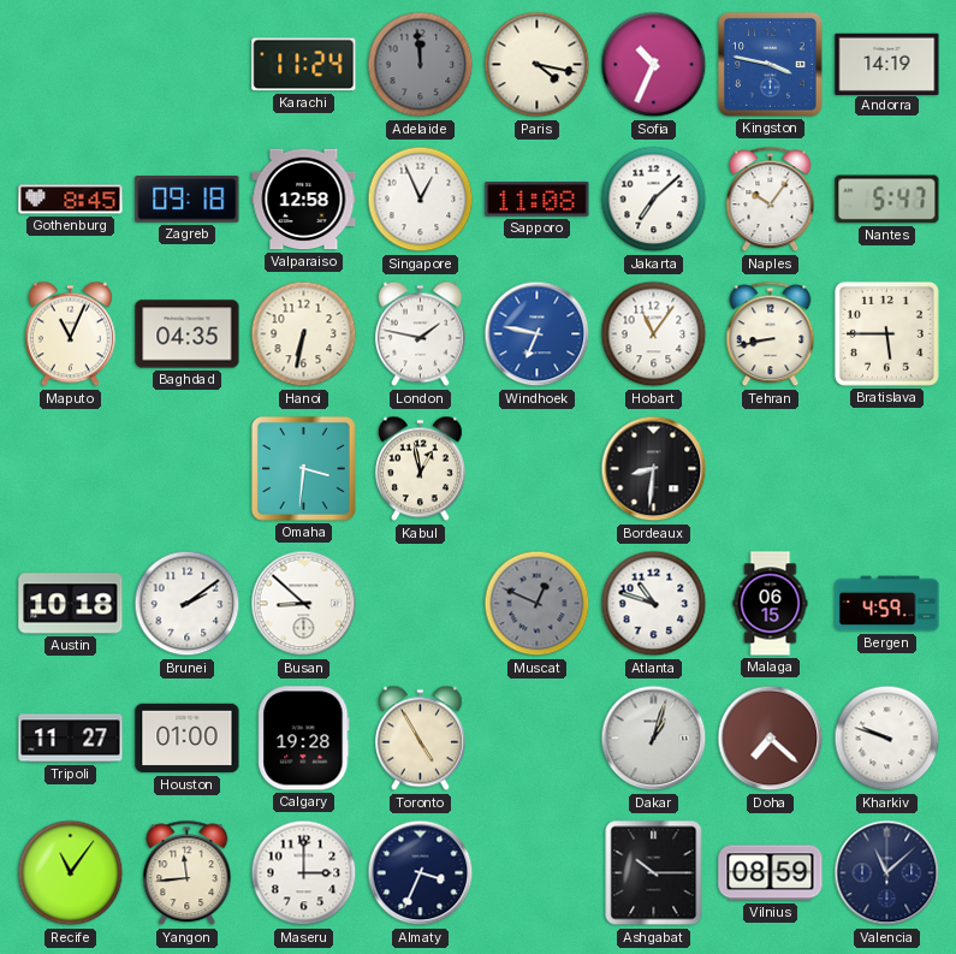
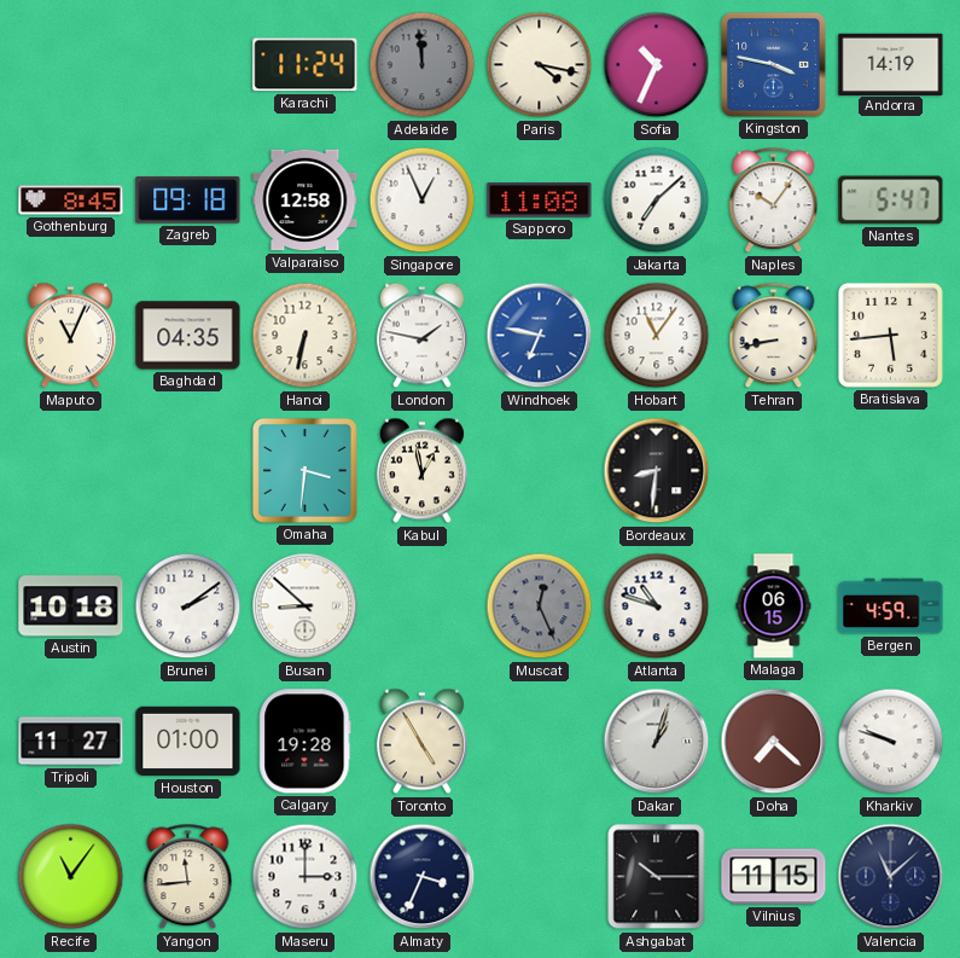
Bratislava: 5:45 -> 5:44 (890, 335)
Muscat: 12:49 -> 12:26 (540, 606)
Vilnius: 08:59 -> 11:15 (774, 877)
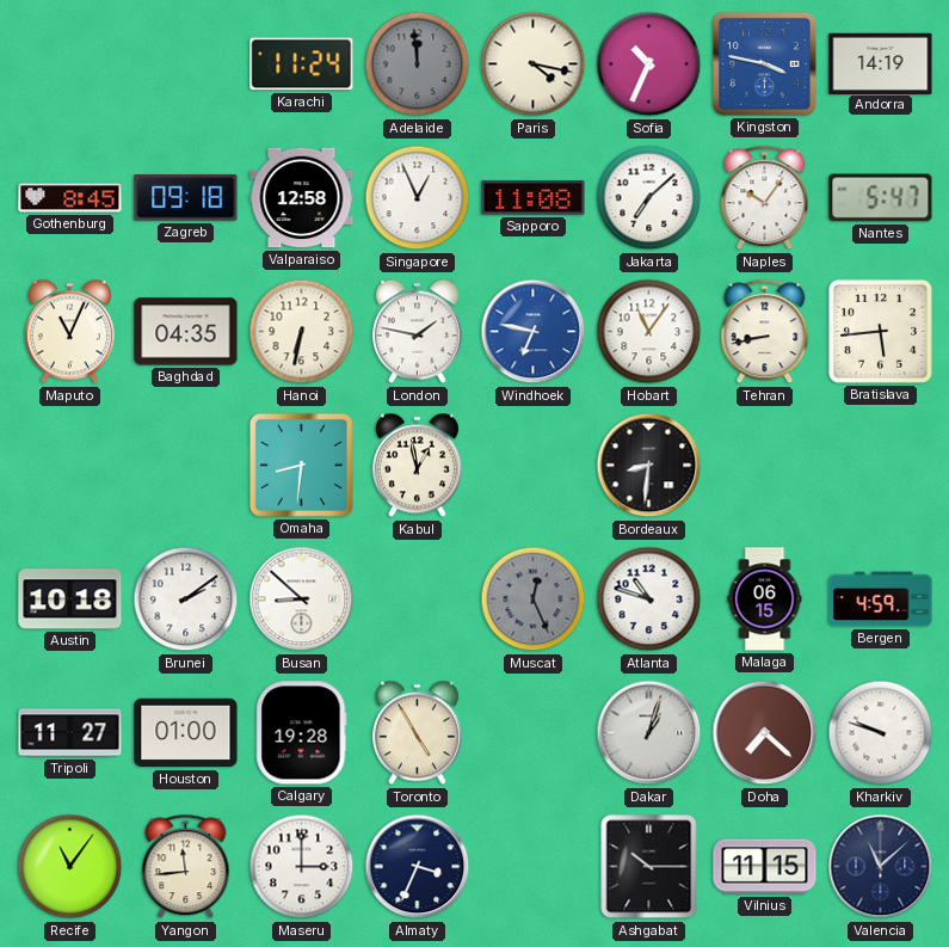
Omaha: 3:31 -> 8:31 (301, 465)
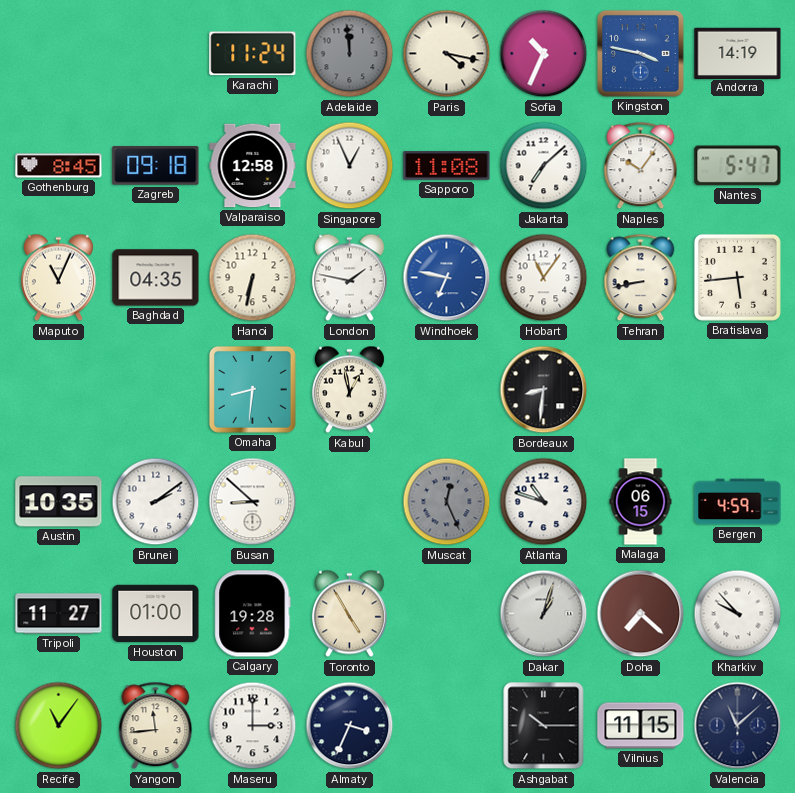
Austin: 10:18 -> 10:35 (59, 502)
Kharkiv: 9:48 -> 9:53 (738, 614)
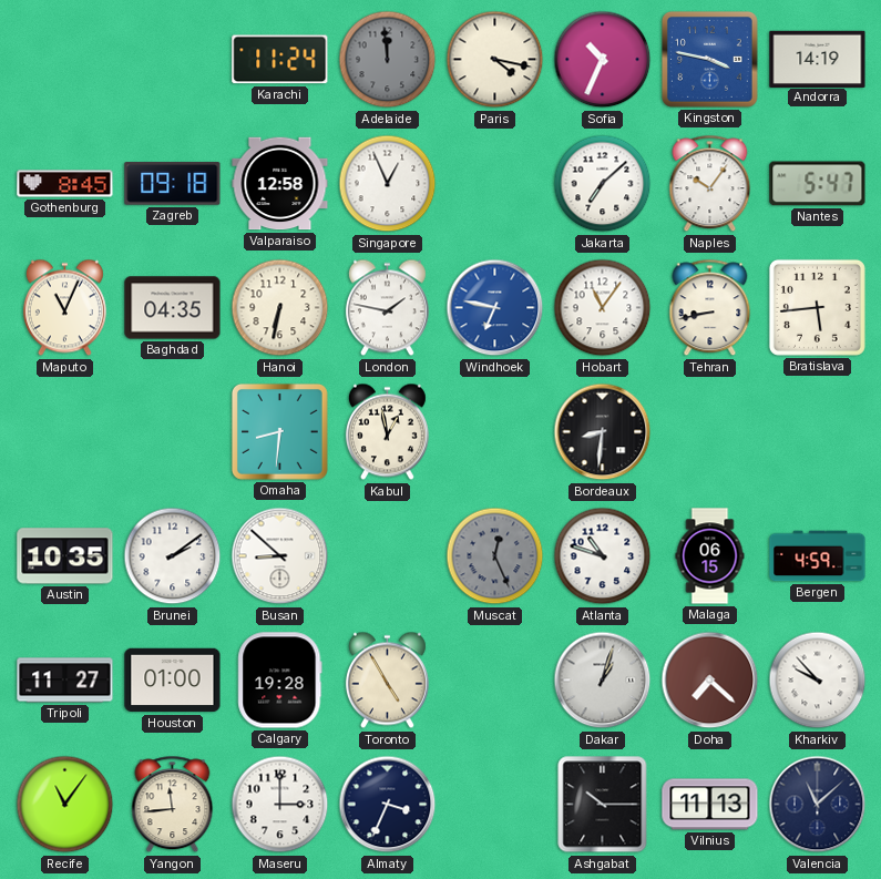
Sapporo: 11:08 -> none (447, 166)
Vilnius: 11:15 -> 11:13 (710, 805)
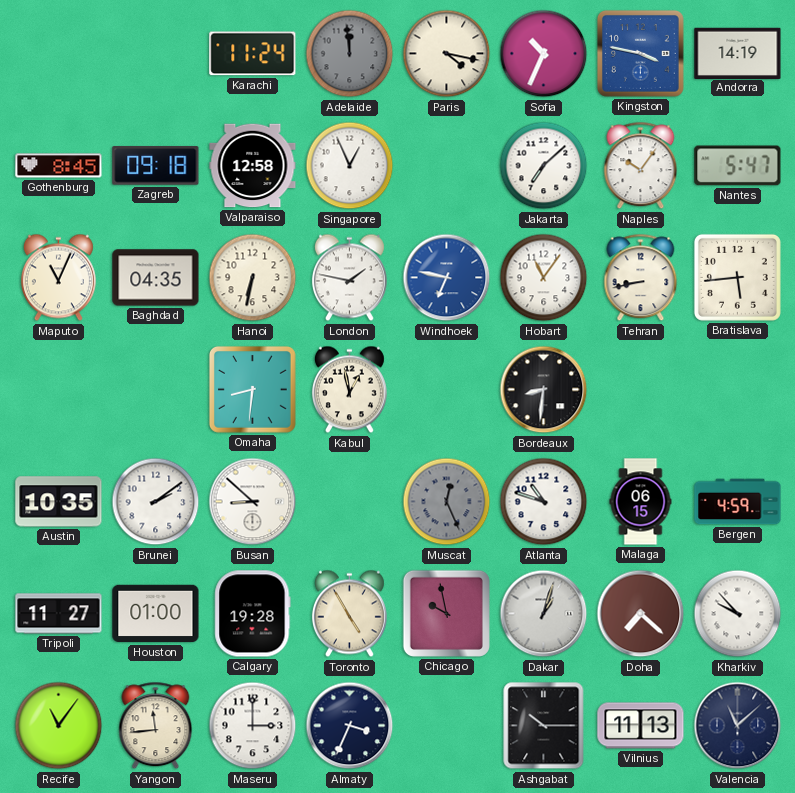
Chicago: none -> 9:58 (446, 613)
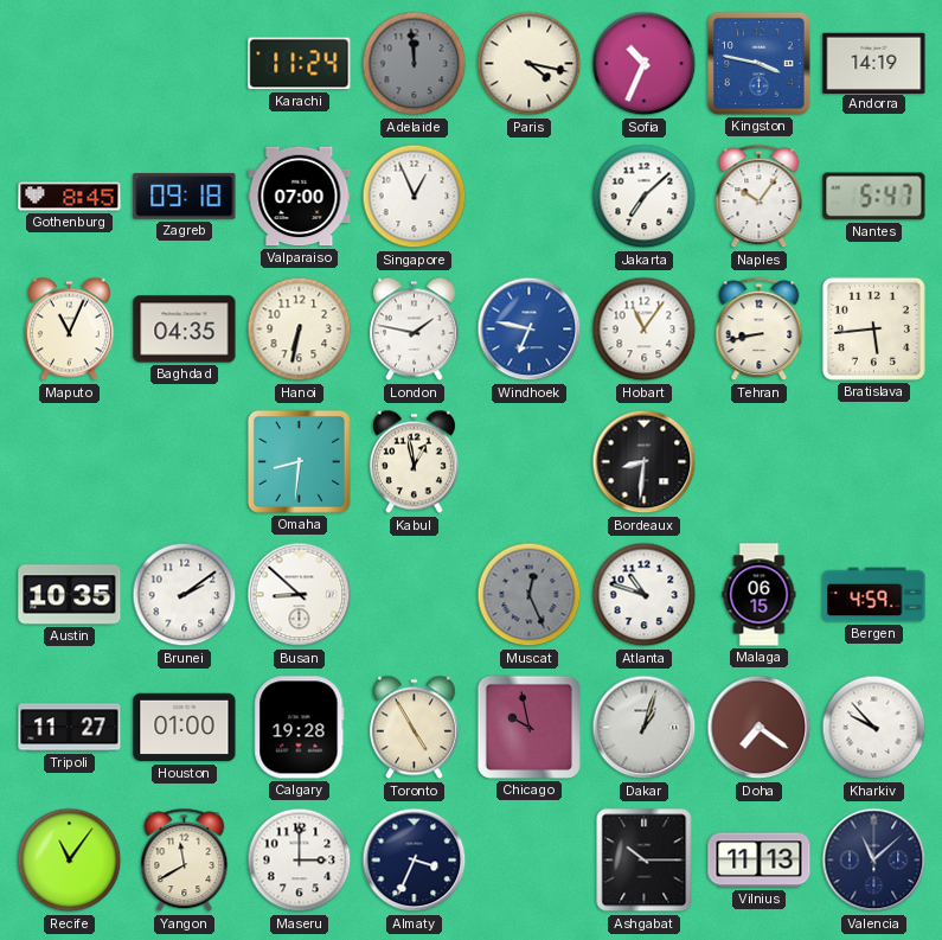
Valparaiso: 12:58 -> 07:00 (300, 197)
Doha: 7:22 -> 7:21 (760, 728)
Yangon: 11:44 -> 11:40 (185, 861)
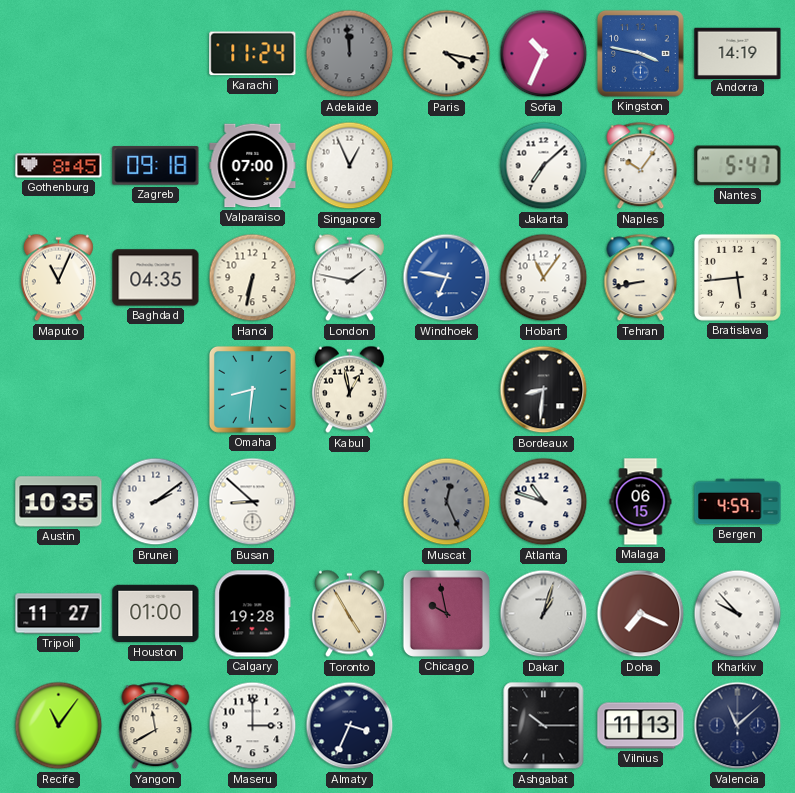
Doha: 7:21 -> 7:19 (641, 614)
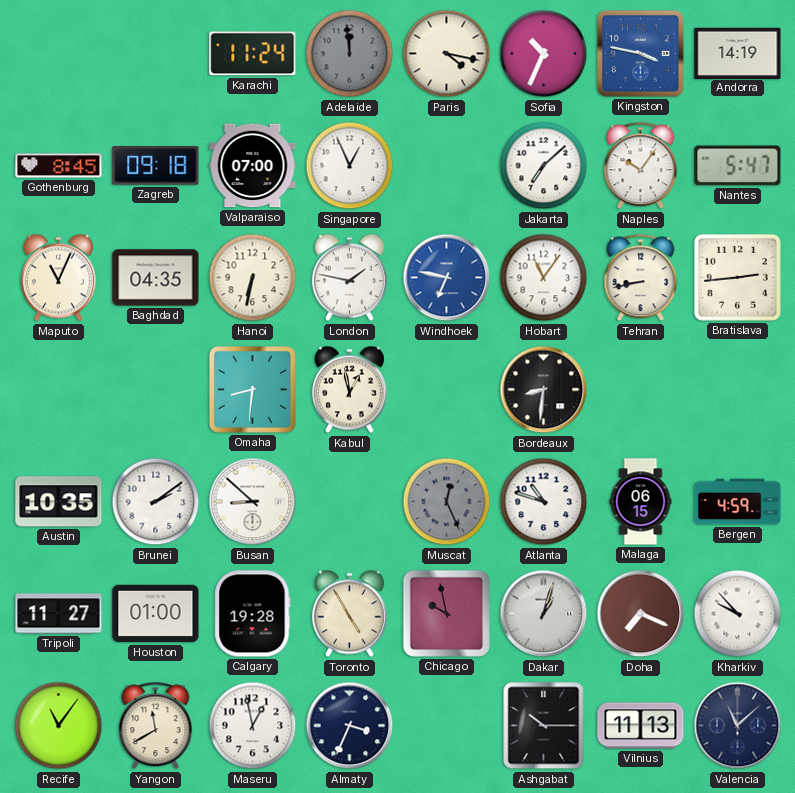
Bratislava: 5:44 -> 2:44 (737, 277)
Maseru: 3:00 -> 12:58 (253, 726)
